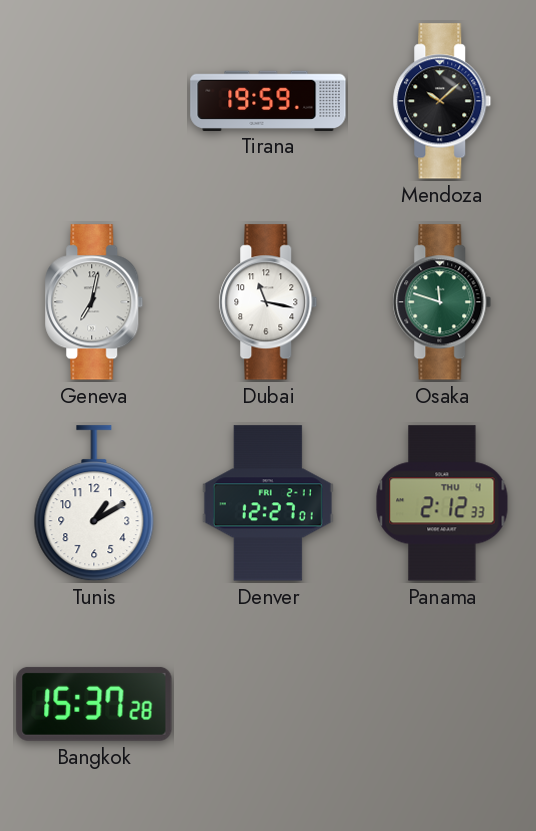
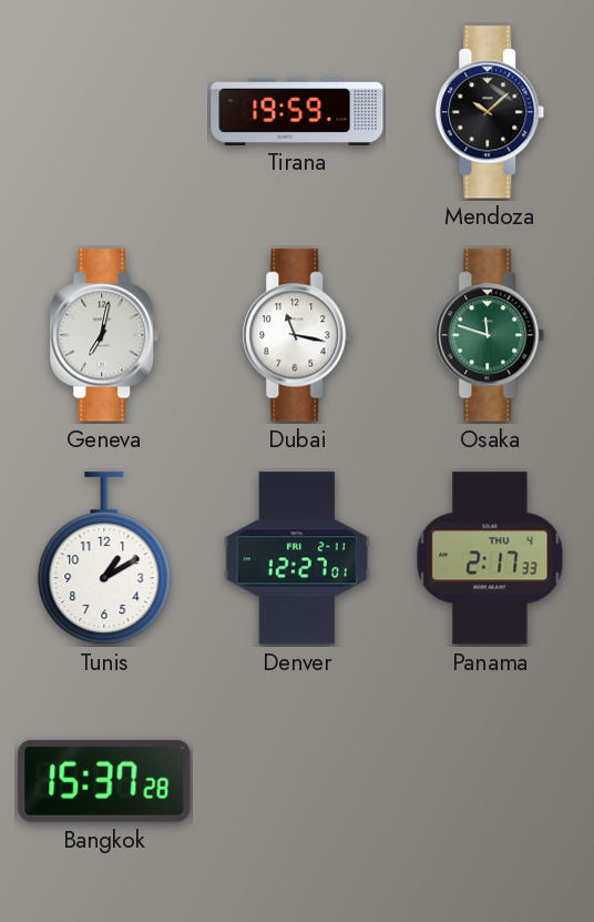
Panama: 2:12 -> 2:17 (490, 558)
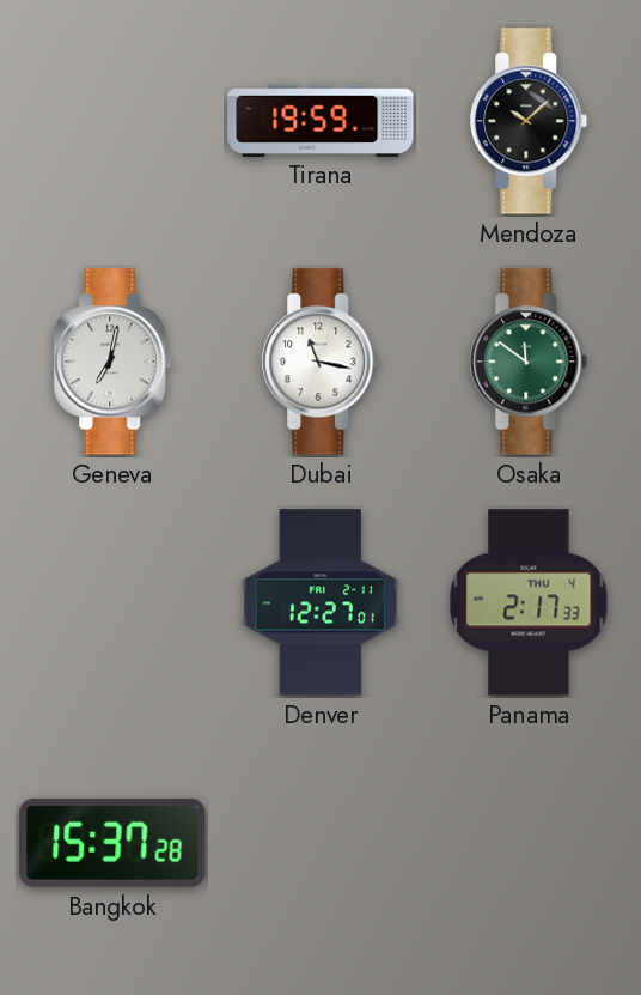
Osaka: 11:48 -> 11:51 (529, 362)
Tunis: 1:10 -> none (104, 559)
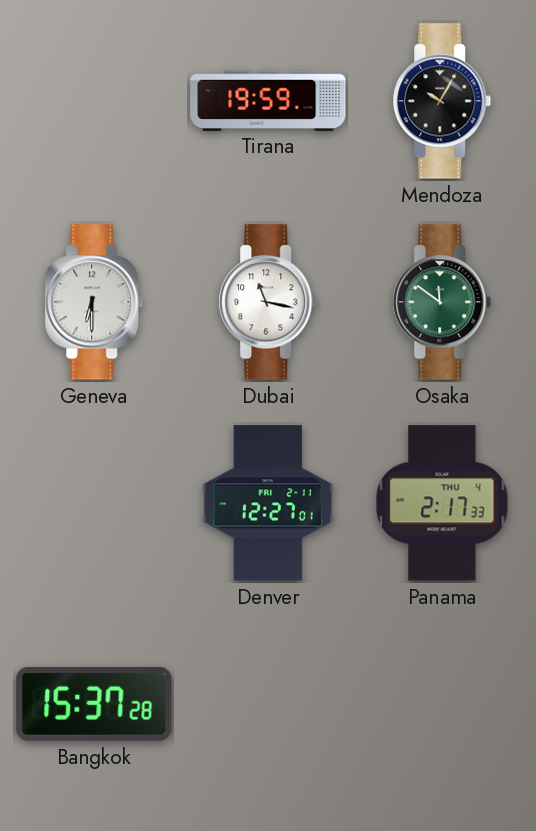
Mendoza: 10:08 -> 10:05 (442, 101)
Geneva: 7:02 -> 6:30 (94, 302)
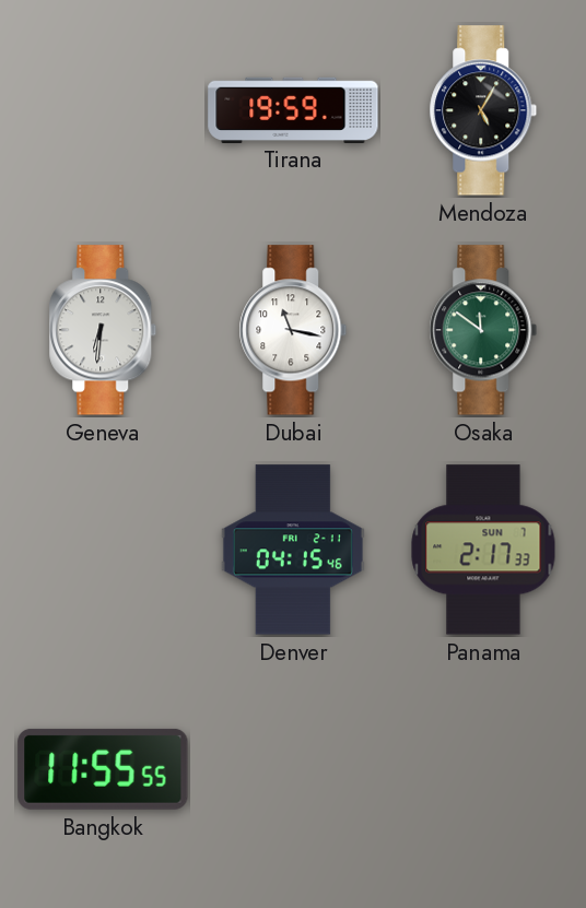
Mendoza: 10:05 -> 5:05 (483, 110)
Geneva: 6:30 -> 6:31 (103, 330)
Denver: 12:27 -> 04:15 (293, 550)
Panama date: THU 4 -> SUN 7 (483, 550)
Bangkok: 15:37 -> 11:55 (103, 769)
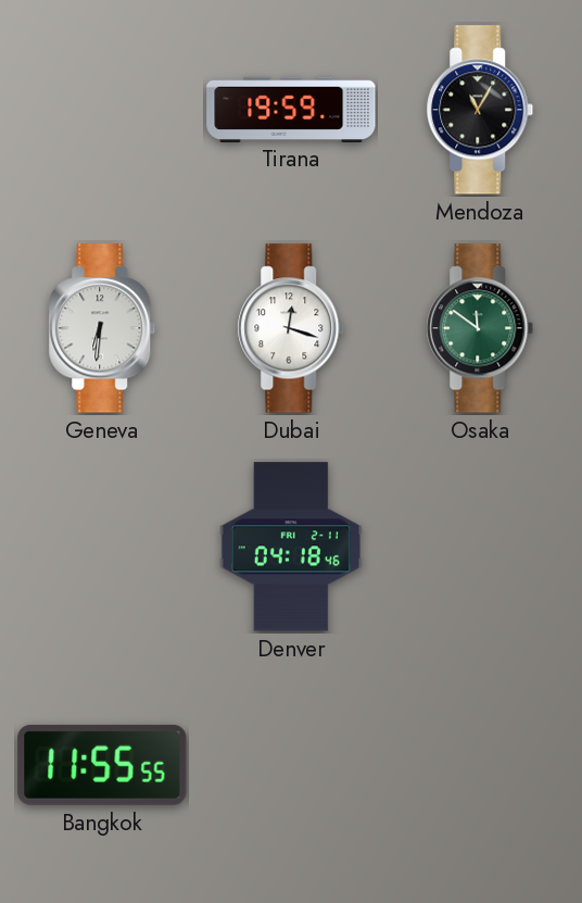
Mendoza: 5:05 -> 11:05 (480, 110)
Dubai: 11:17 -> 12:18 (291, 328)
Denver: 04:15 -> 04:18 (291, 547)
Panama: 2:17 -> none (483, 550)
